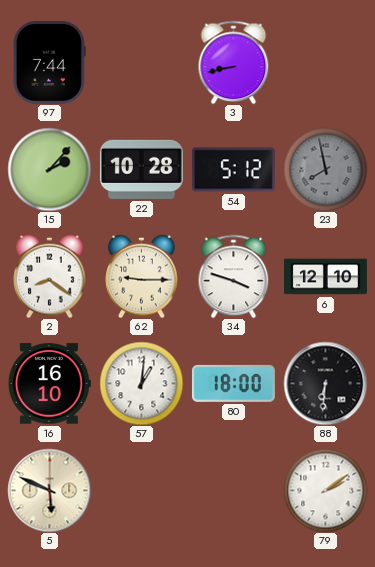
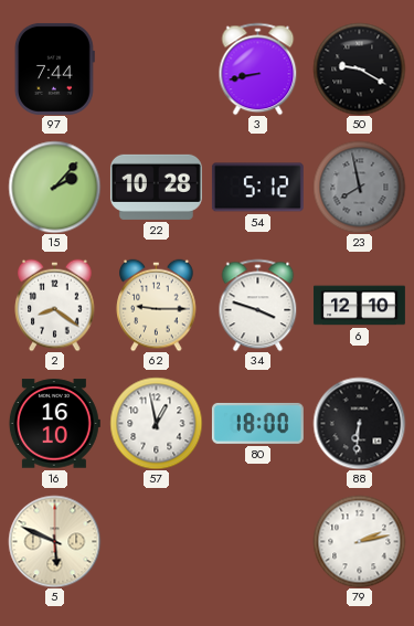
50: none -> 9:20 (359, 68)
57: 1:01 -> 12:58 (156, 423)
79: 2:09 -> 2:13 (359, 541)
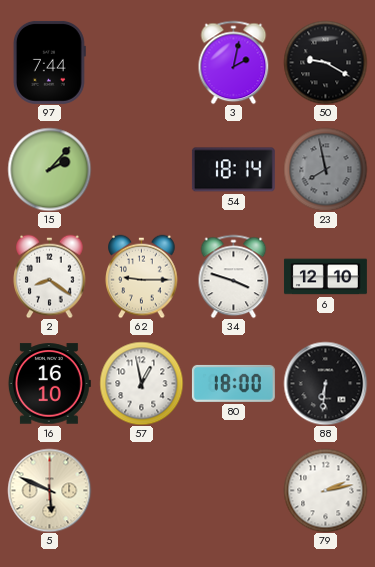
3: 8:43 -> 2:02 (234, 62)
22: 10:28 -> none (156, 187)
54: 5:12 -> 18:14 (233, 170)
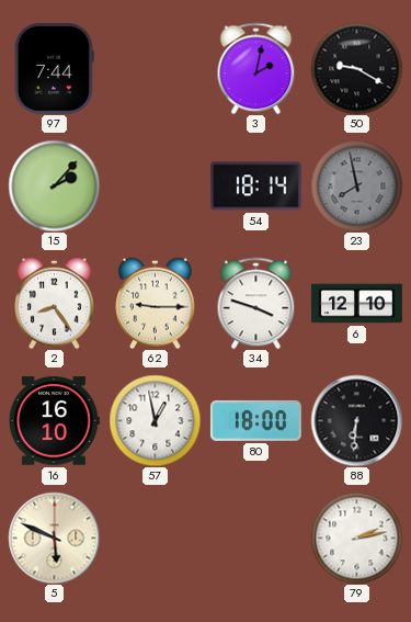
2: 8:21 -> 8:24 (55, 303)
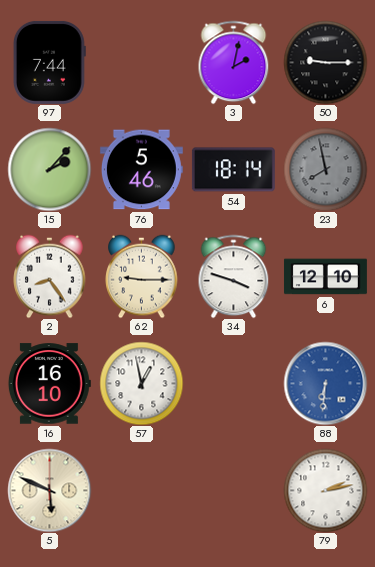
50: 9:20 -> 9:15 (325, 62)
76: none -> 5:46 (141, 170)
80: 18:00 -> none (255, 420)
88 dial: black -> blue (325, 383)
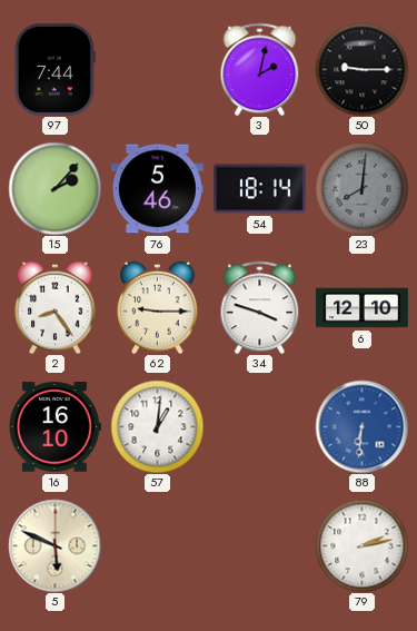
23: 7:58 -> 8:01 (361, 188)
57: 12:58 -> 1:01 (157, 426)
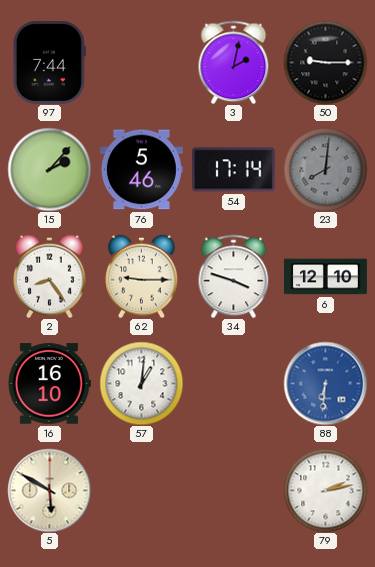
54: 18:14 -> 17:14 (233, 170)
5: 5:49 -> 5:50 (49, 490)
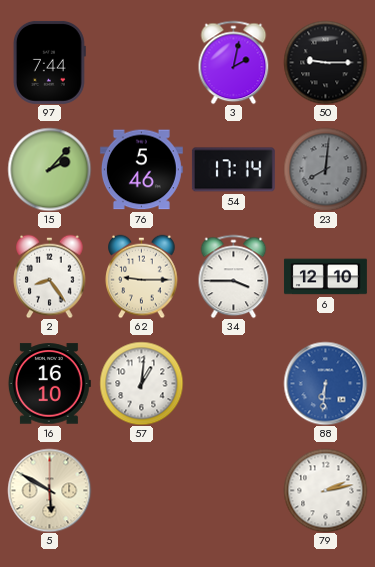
34: 3:48 -> 3:45 (234, 276)
